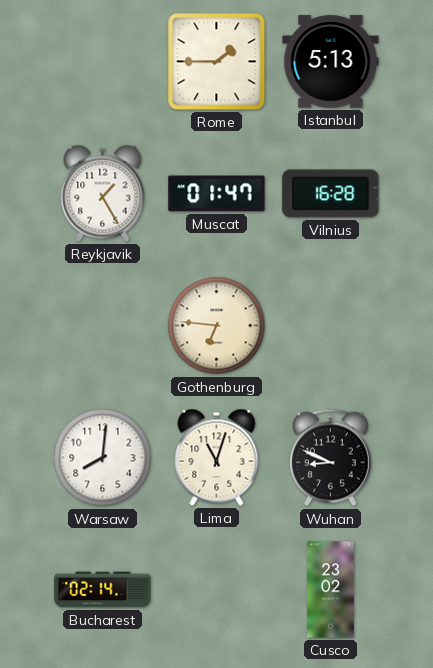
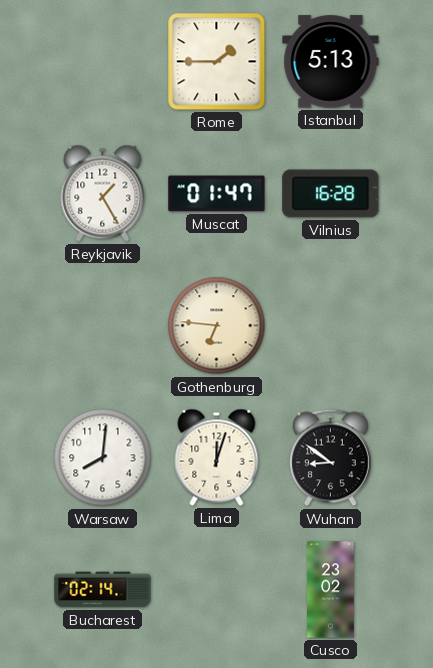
Lima: 11:03 -> 12:03 (217, 457)
Wuhan: 8:49 -> 8:51 (331, 458)
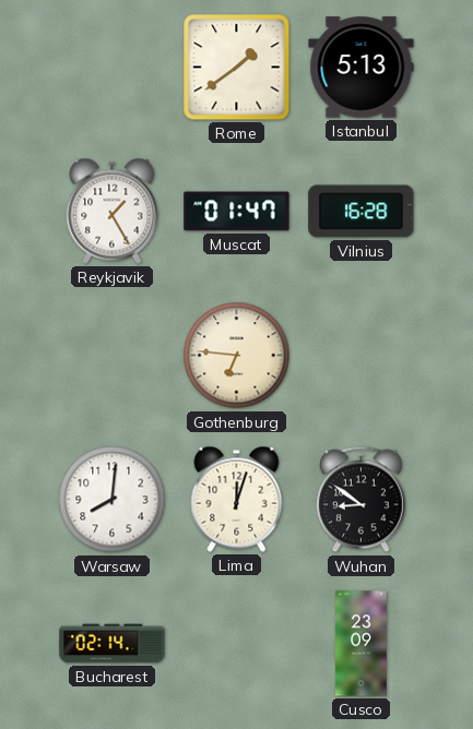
Rome: 1:45 -> 1:39 (237, 68)
Cusco: 23:02 -> 23:09 (362, 644)
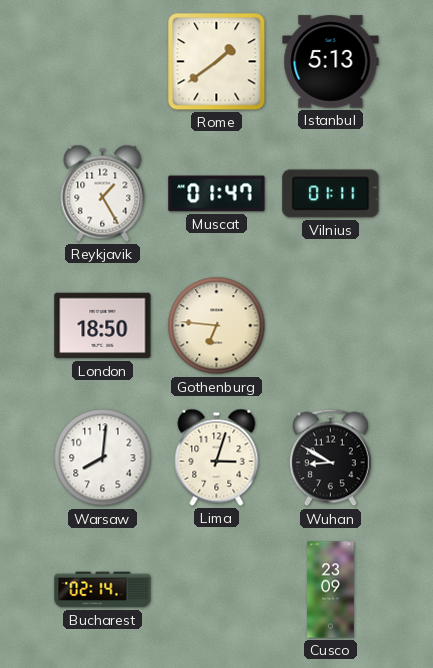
Vilnius: 16:28 -> 01:11 (331, 194)
London: none -> 18:50 (103, 326)
Lima: 12:03 -> 3:03 (217, 457)
Wuhan: 8:51 -> 8:50 (331, 458)
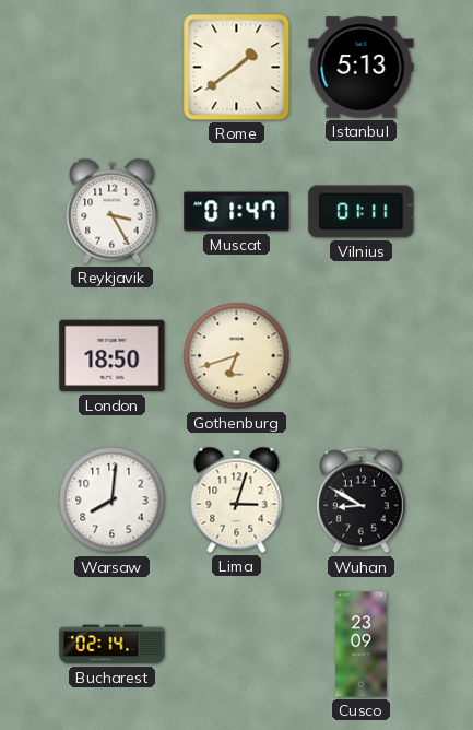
Reykjavik: 1:25 -> 3:25 (113, 211)
Gothenburg: 6:46 -> 6:42 (237, 356)
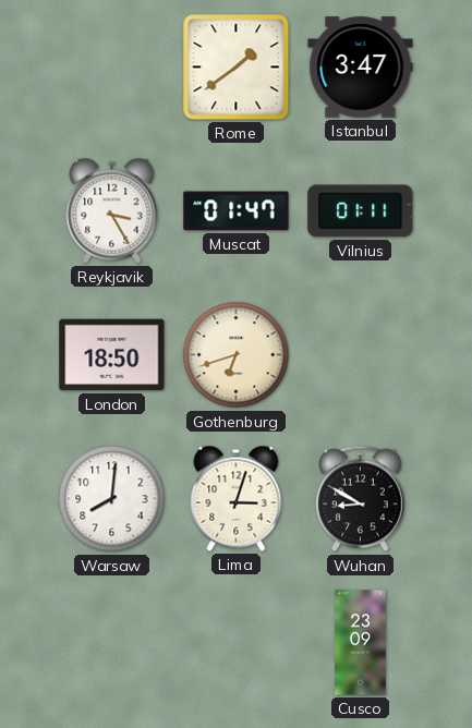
Istanbul: 5:13 -> 3:47 (361, 68)
Bucharest: 02:14 -> none (113, 645)
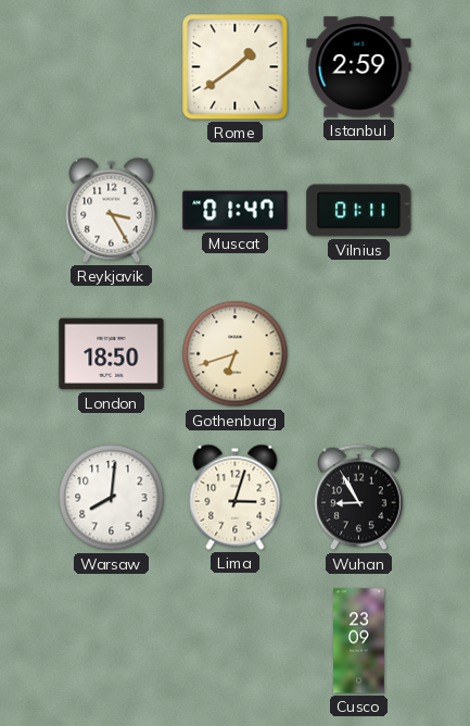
Istanbul: 3:47 -> 2:59 (359, 67)
Wuhan: 8:50 -> 8:55 (359, 498)
